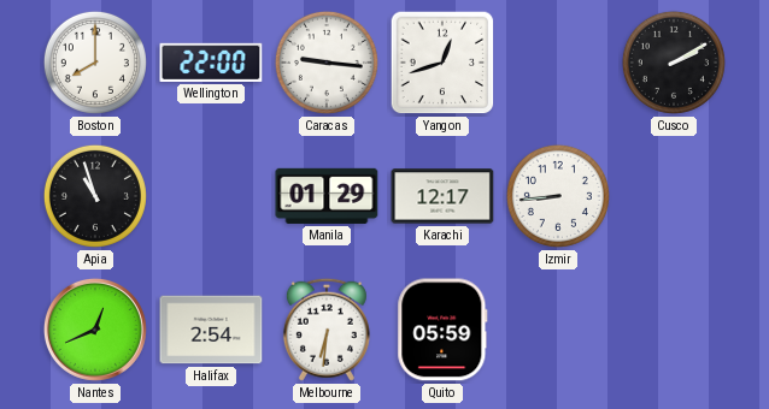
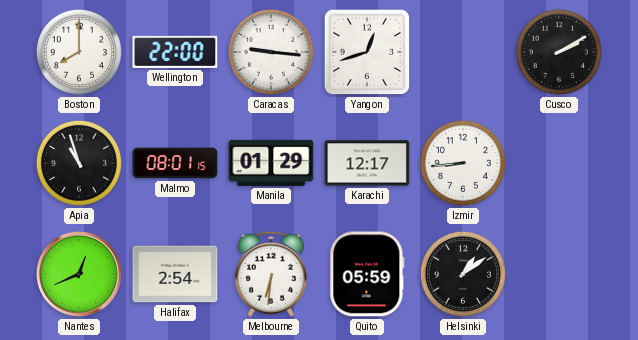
Malmo: none -> 08:01 (175, 163)
Helsinki: none -> 1:09 (463, 274)
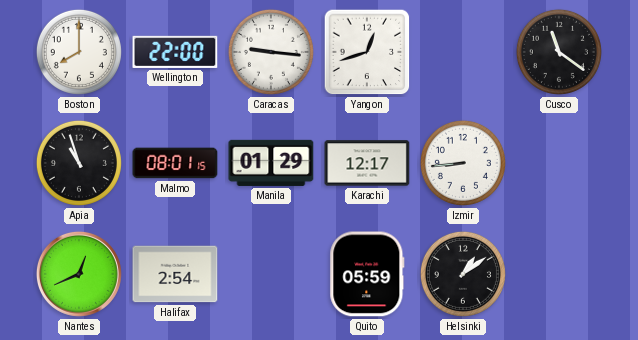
Cusco: 2:10 -> 11:21 (559, 52)
Melbourne: 6:31 -> none (271, 274)
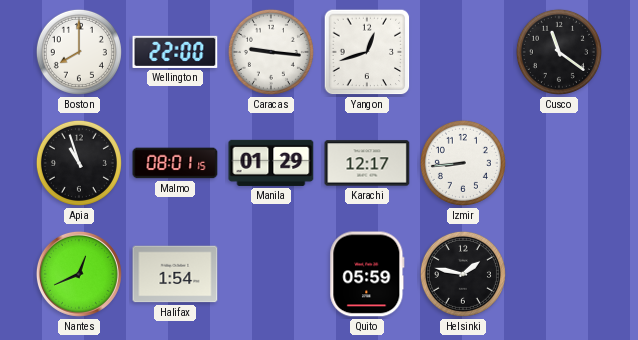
Halifax: 2:54 -> 1:54 (175, 274)
Helsinki: 1:09 -> 1:47 (463, 274)
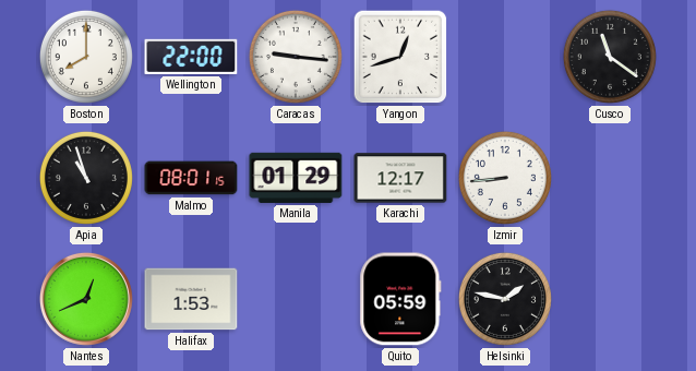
Halifax: 1:54 -> 1:53 (191, 299)
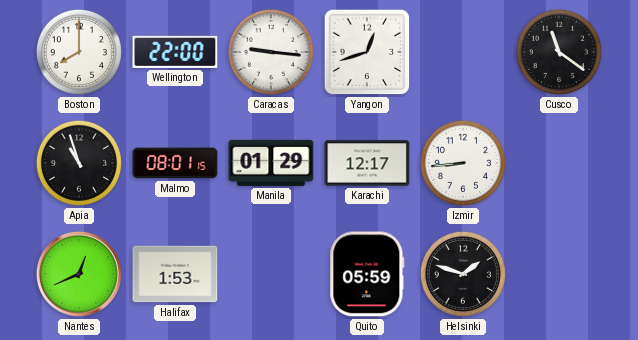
Helsinki: 1:47 -> 1:48 (463, 274)
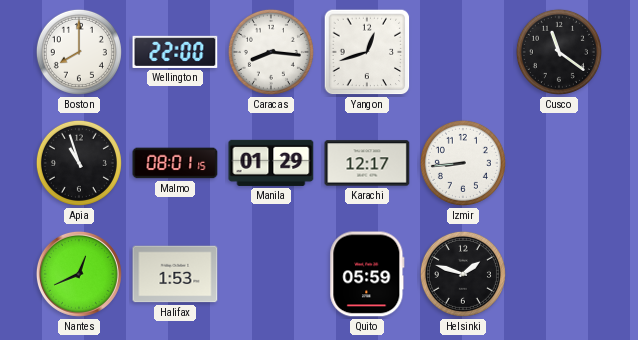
Caracas: 9:16 -> 8:16 (271, 52)
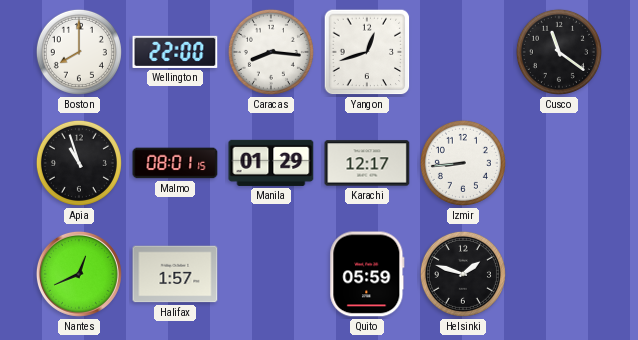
Halifax: 1:53 -> 1:57 (175, 274)
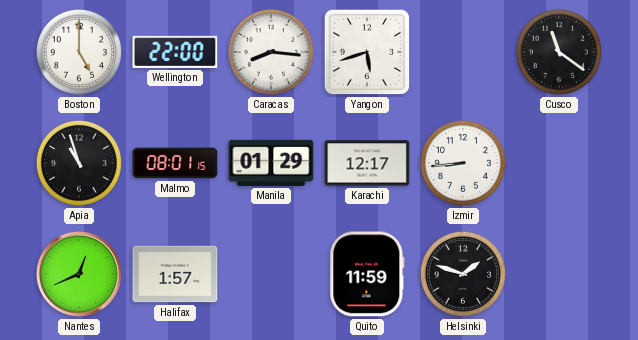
Boston: 8:00 -> 5:00 (79, 52)
Yangon: 12:42 -> 5:42 (367, 52)
Quito: 05:59 -> 11:59 (367, 274)
